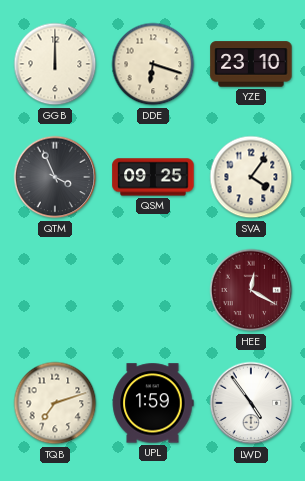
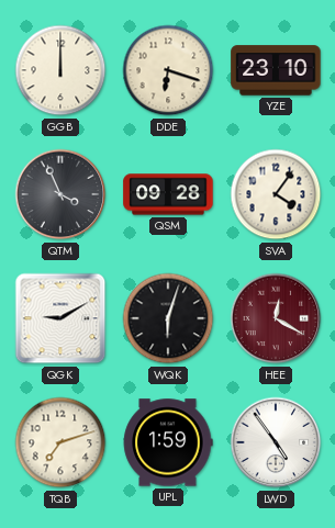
QSM: 09:25 -> 09:28 (168, 194)
QGK: none -> 9:10 (60, 318)
WQK: none -> 6:03 (168, 318)
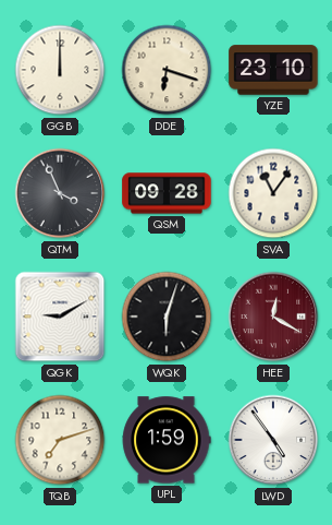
SVA: 4:06 -> 11:06 (273, 193)
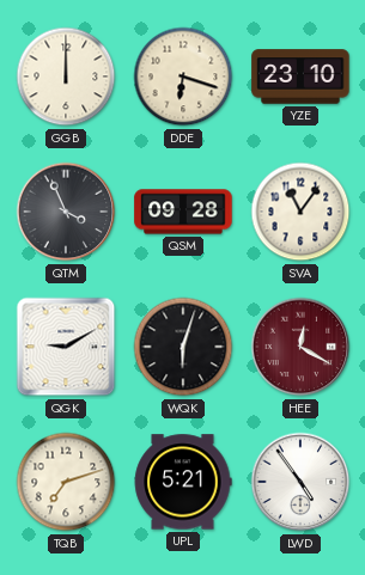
UPL: 1:59 -> 5:21 (183, 482)
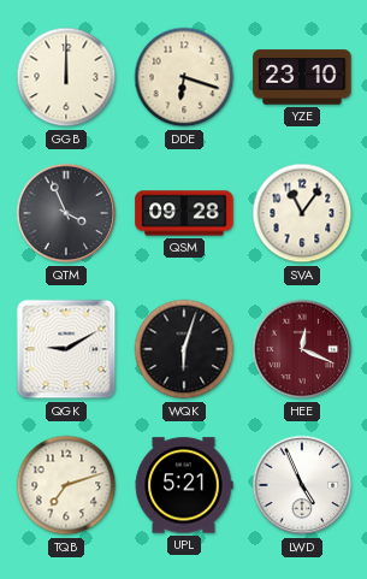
HEE: 12:20 -> 12:19 (302, 349)
LWD: 4:54 -> 4:56 (302, 485)
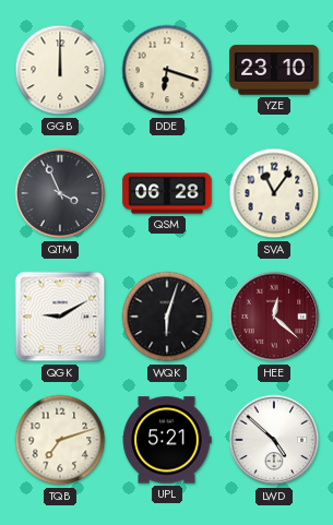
QSM: 09:28 -> 06:28 (167, 193)
HEE: 12:19 -> 12:22 (274, 317)
LWD: 4:56 -> 4:52 (274, 440)
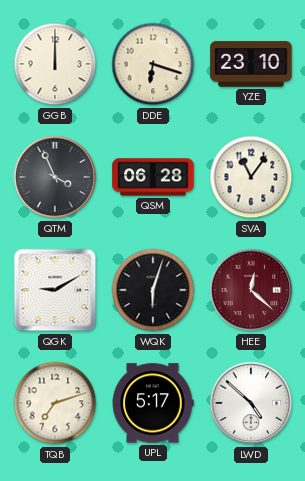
UPL: 5:21 -> 5:17 (153, 403)
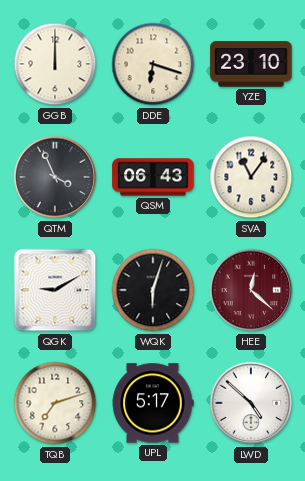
QSM: 06:28 -> 06:43 (153, 177)
